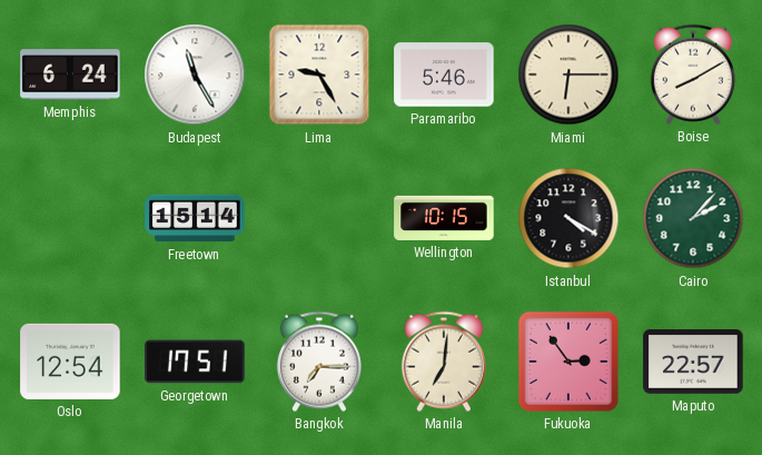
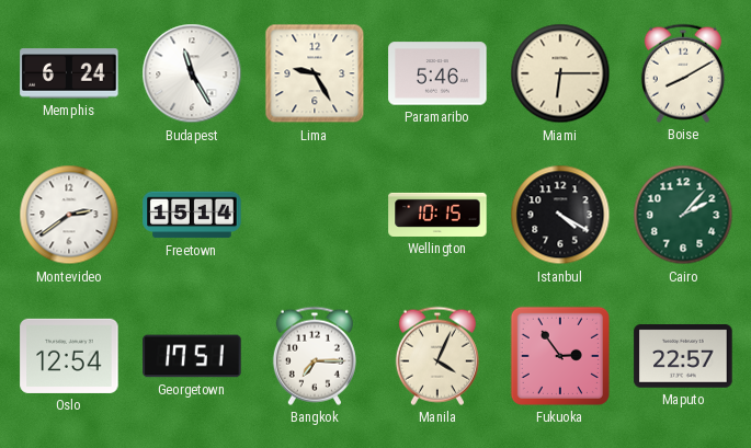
Montevideo: none -> 2:39 (69, 215)
Manila: 7:01 -> 4:04 (437, 356)
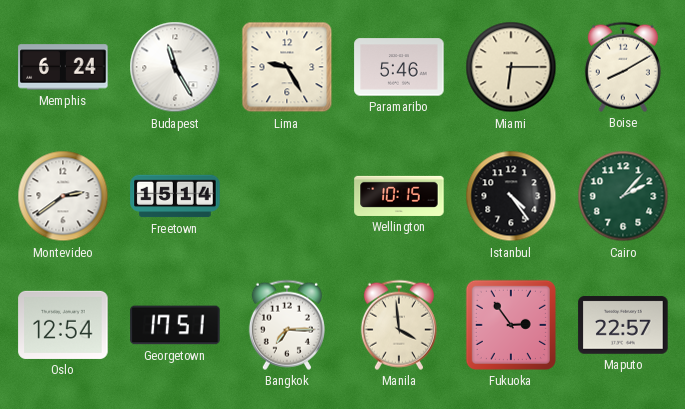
Istanbul: 4:20 -> 4:24 (511, 196)
Manila: 4:04 -> 3:59 (399, 325)
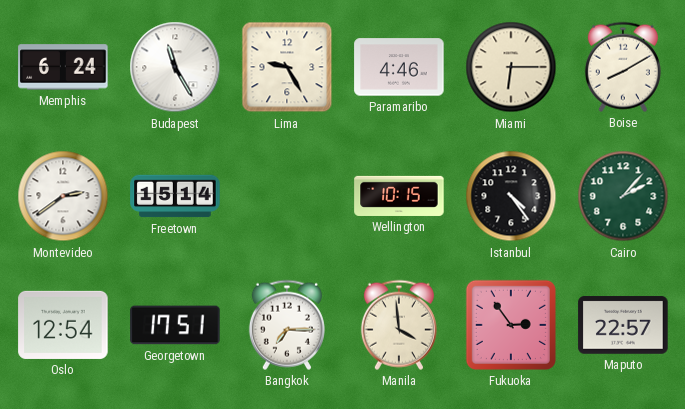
Paramaribo: 5:46 -> 4:46 (399, 67)
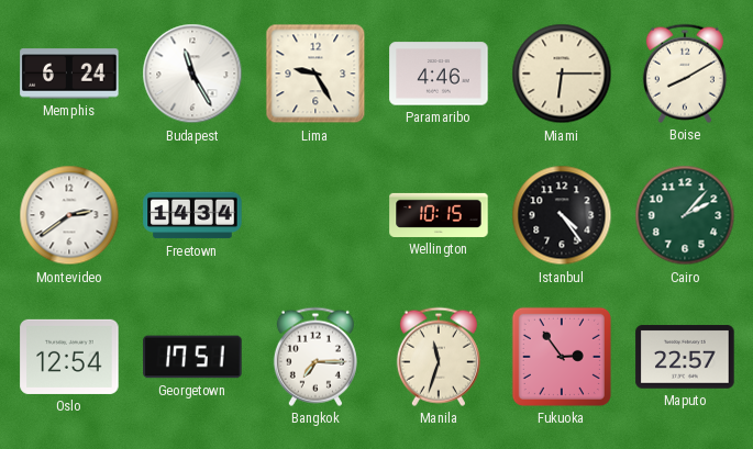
Freetown: 15:14 -> 14:34 (192, 215)
Manila: 3:59 -> 11:33 (439, 357)
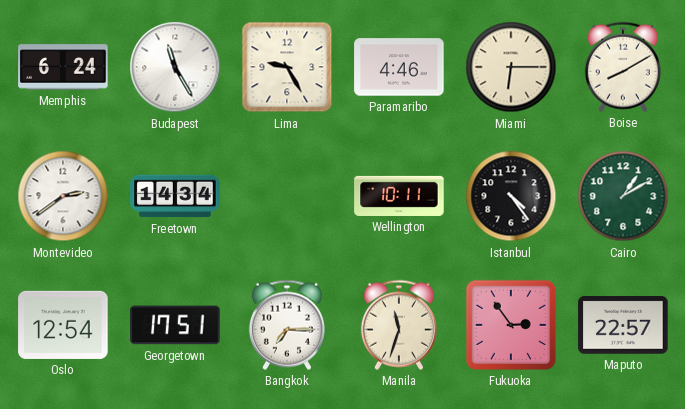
Wellington: 10:15 -> 10:11 (399, 196)
Cairo: 2:07 -> 1:10 (623, 196)
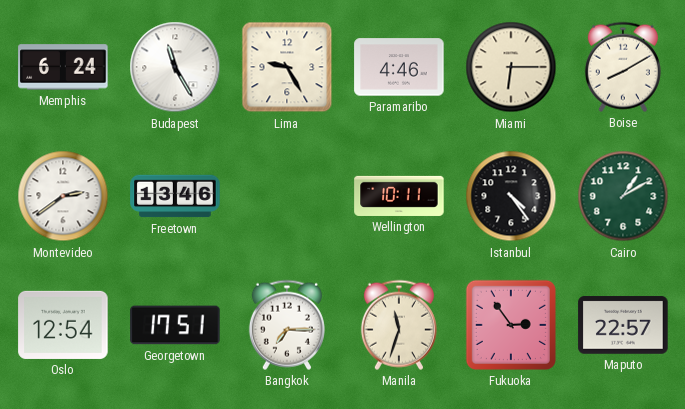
Freetown: 14:34 -> 13:46 (175, 196)
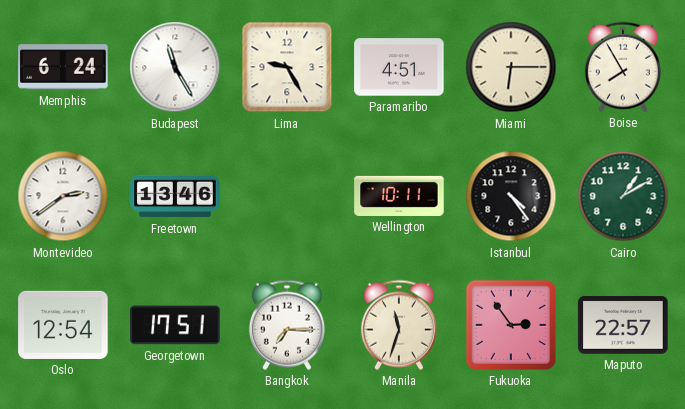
Paramaribo: 4:46 -> 4:51 (399, 67)
Boise: 8:10 -> 7:55 (623, 67)
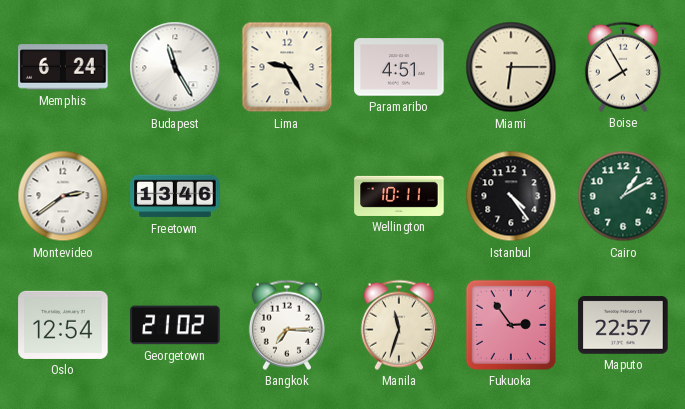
Georgetown: 17:51 -> 21:02 (175, 325)
